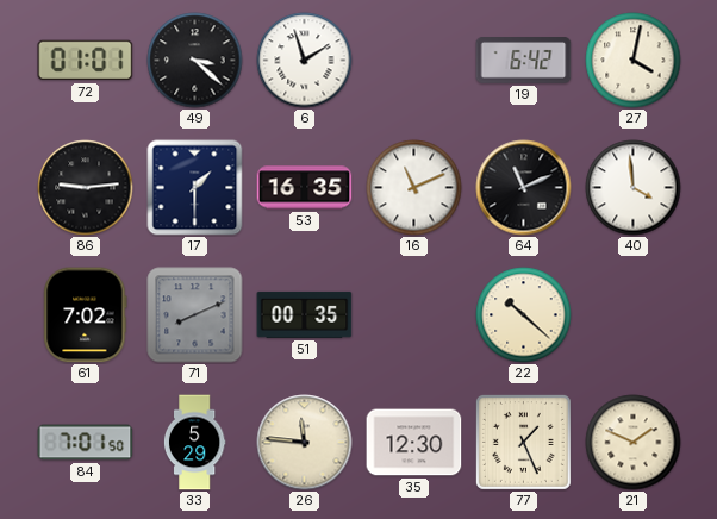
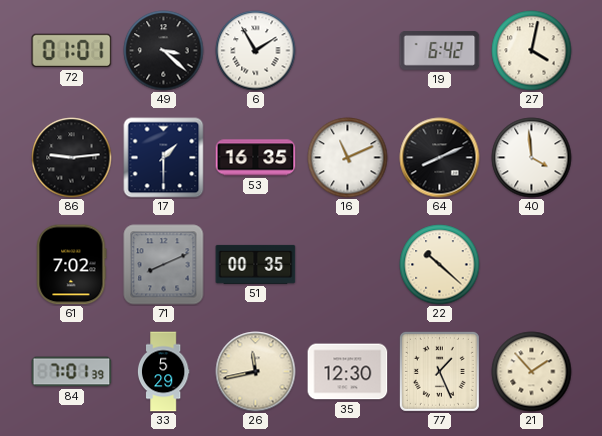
6: 1:57 -> 1:55 (256, 51)
64: 11:11 -> 8:11 (440, 158)
84: 7:01:50 -> 7:01:39 (72, 372)
26: 11:46 -> 11:43 (256, 372)
21: 1:49 -> 1:53 (532, 372)
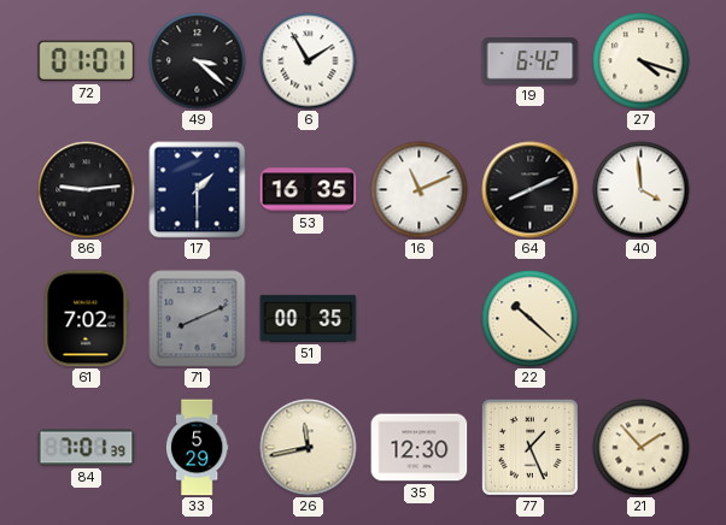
27: 4:02 -> 4:18 (642, 61)
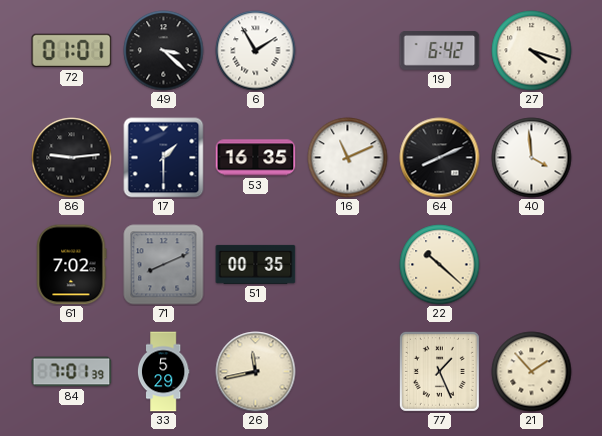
35: 12:30 -> none (420, 448)
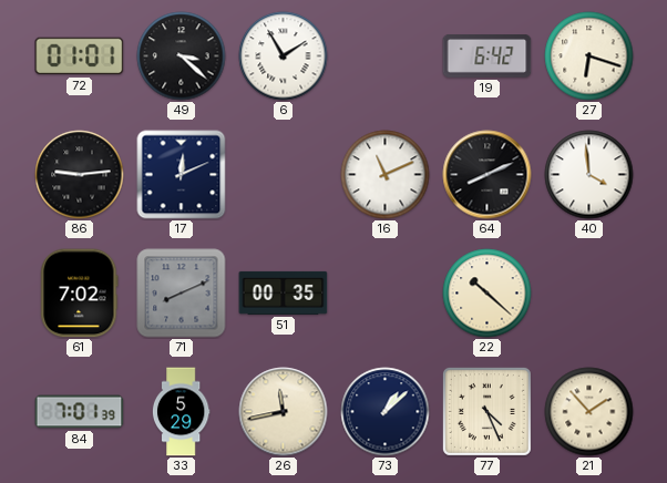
27: 4:18 -> 6:18 (589, 56)
17: 1:30 -> 12:11 (182, 175)
53: 16:35 -> none (256, 158)
73: none -> 1:08 (386, 412)
77: 1:26 -> 4:26 (486, 411)
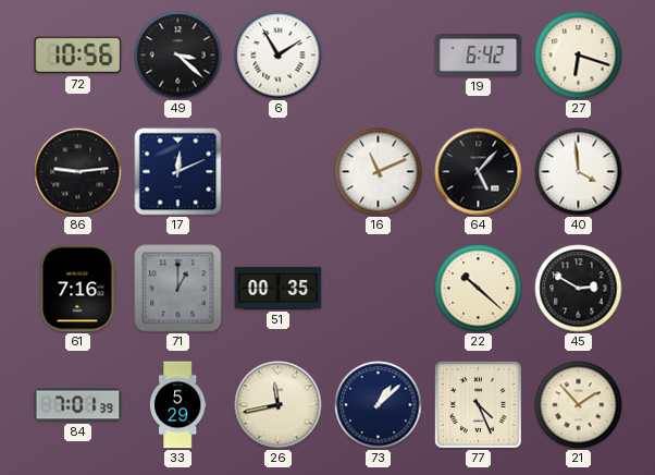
72: 01:01 -> 10:56 (78, 56)
64: 8:11 -> 5:07 (479, 172)
61: 7:02 -> 7:16 (78, 289)
71: 8:11 -> 1:00 (178, 289)
45: none -> 2:50 (579, 289)
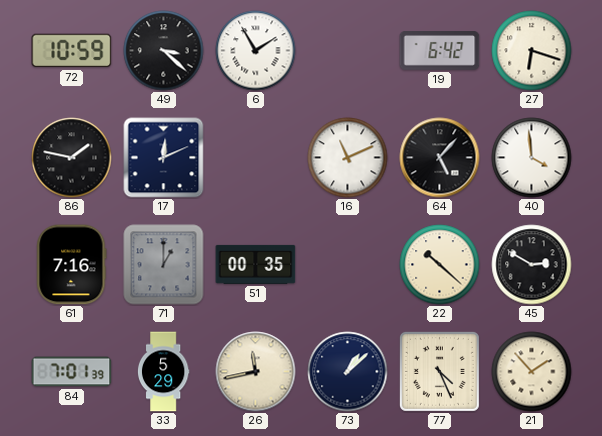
72: 10:56 -> 10:59 (72, 51)
86: 9:14 -> 1:47 (72, 158)
